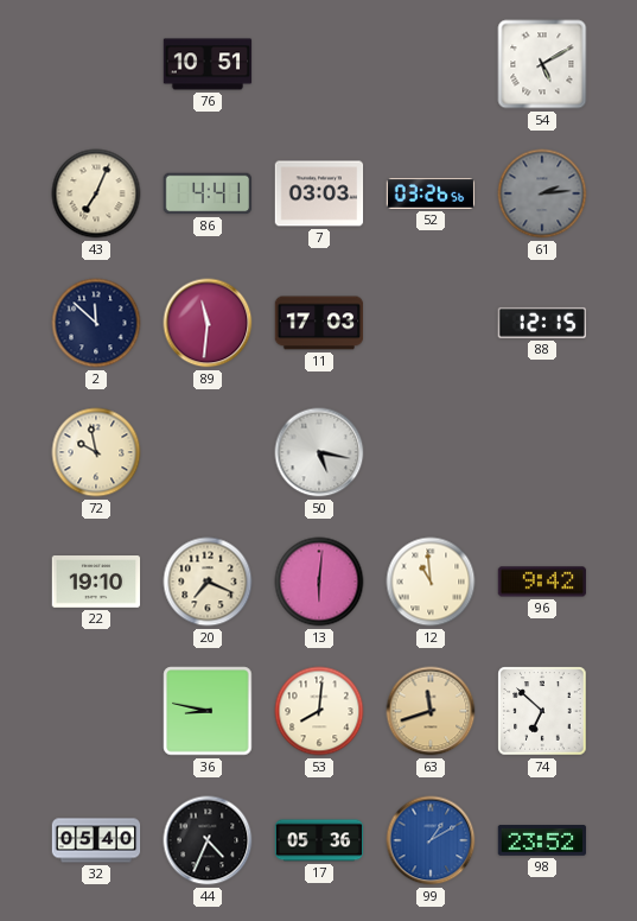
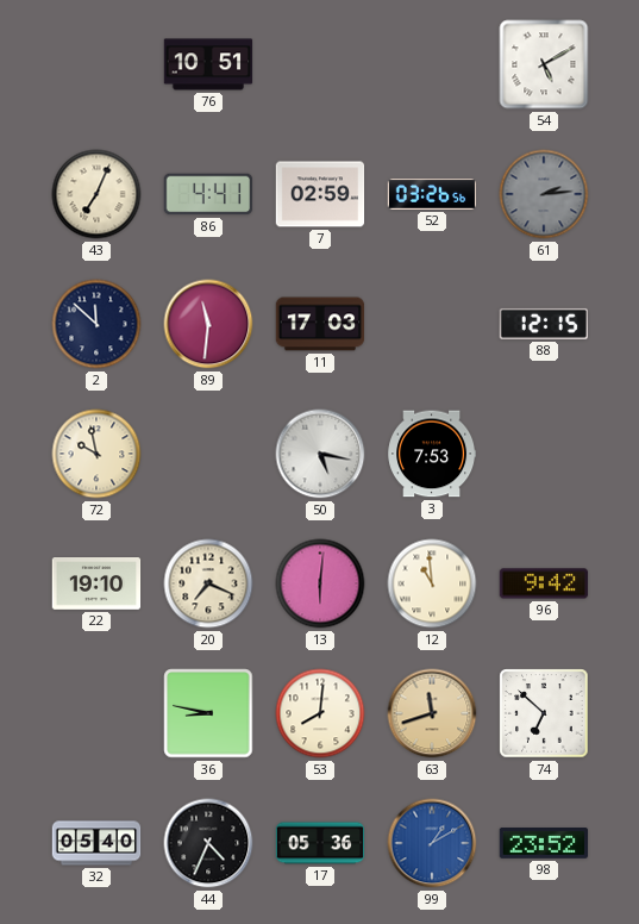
7: 03:03 -> 02:59 (320, 194)
3: none -> 7:53 (432, 454)
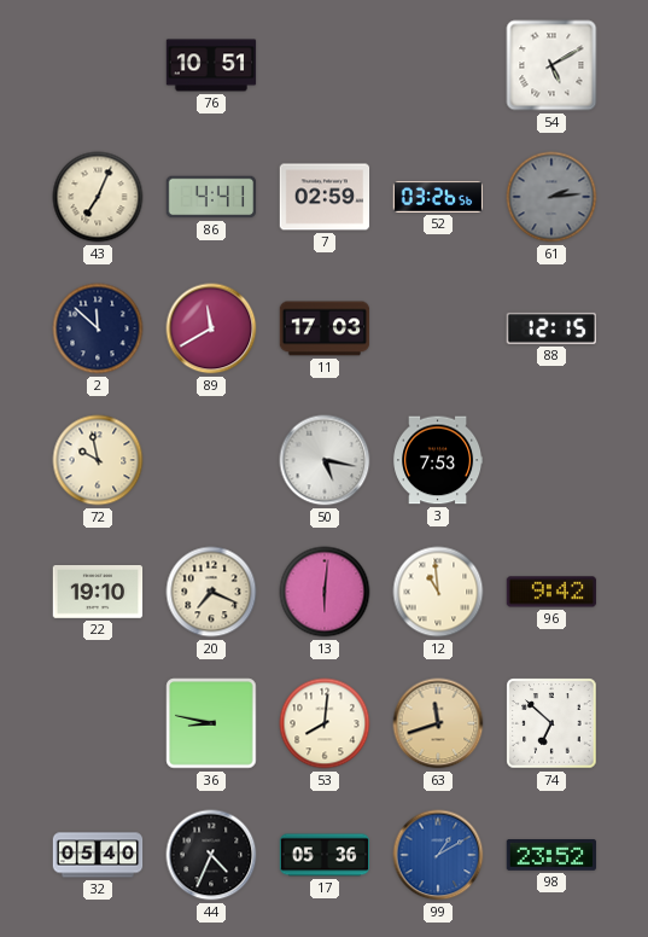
89: 11:31 -> 11:40 (211, 328)
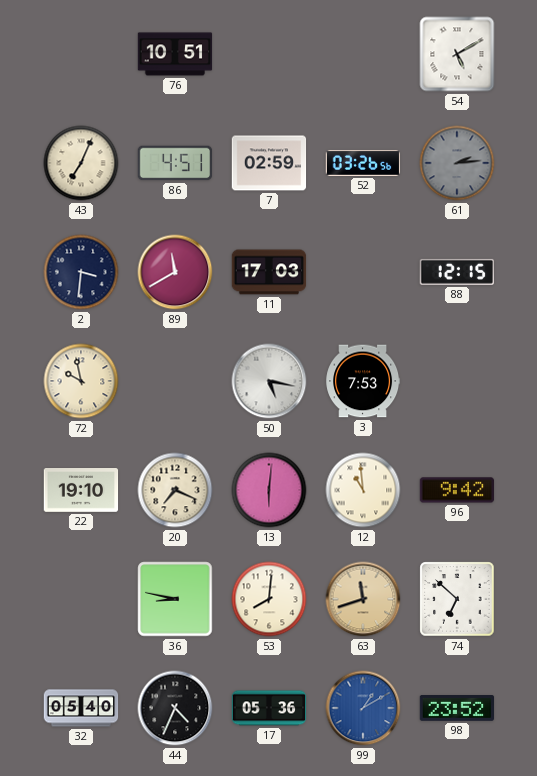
86: 4:41 -> 4:51 (175, 163)
2: 11:52 -> 3:31 (81, 272)
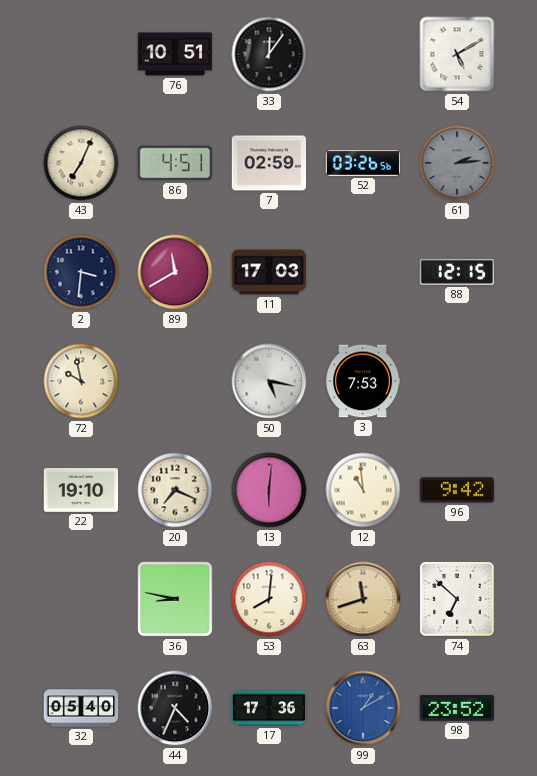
33: none -> 12:06 (269, 54)
17: 05:36 -> 17:36 (269, 708)
